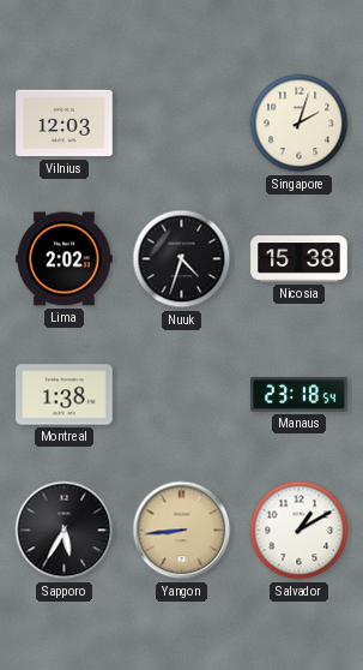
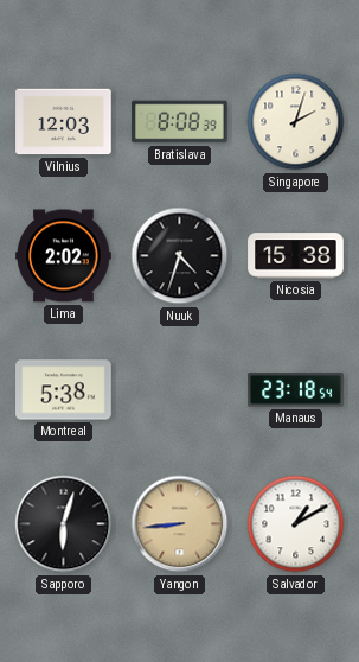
Bratislava: none -> 8:08 (180, 122)
Montreal: 1:38 -> 5:38 (64, 390)
Sapporo: 5:35 -> 6:03 (64, 524)
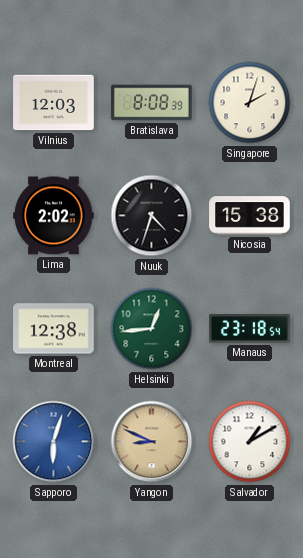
Montreal: 5:38 -> 12:38 (54, 329)
Helsinki: none -> 12:44 (152, 329)
Sapporo dial: black -> blue (54, 442)
Yangon: 8:44 -> 8:49 (152, 442)
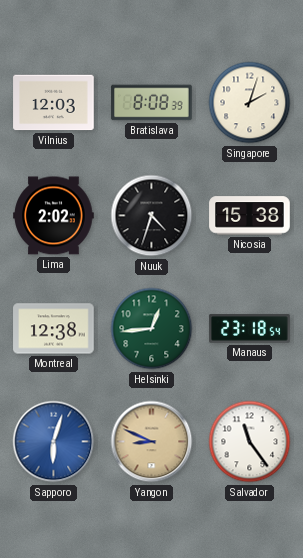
Salvador: 1:10 -> 11:24 (250, 442)
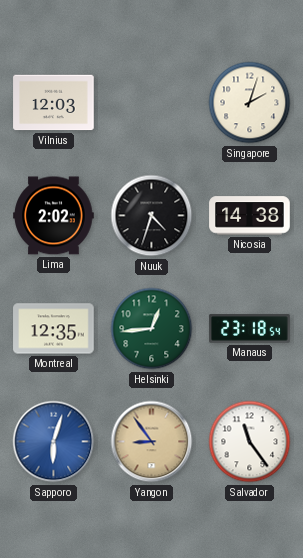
Bratislava: 8:08 -> none (152, 103)
Nicosia: 15:38 -> 14:38 (250, 216)
Montreal: 12:38 -> 12:35 (54, 329)
Yangon: 8:49 -> 8:54 (152, 442)
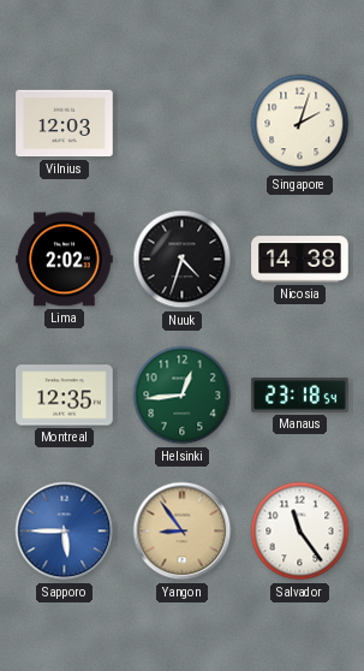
Sapporo: 6:03 -> 5:45 (65, 532)
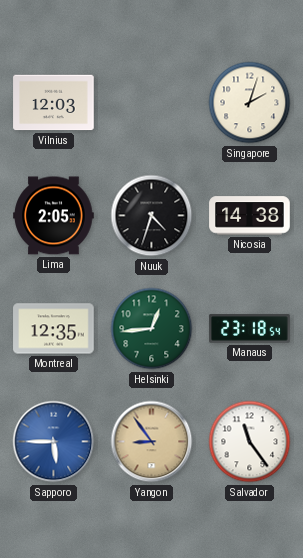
Lima: 2:02 -> 2:05 (54, 216)
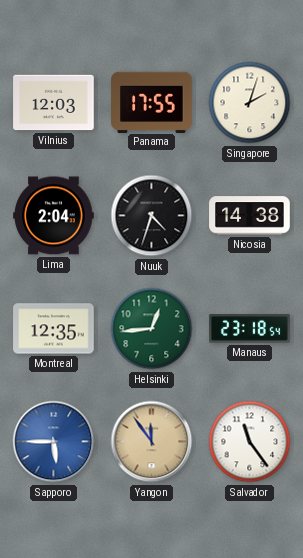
Panama: none -> 17:55 (152, 102)
Lima: 2:05 -> 2:04 (54, 216)
Yangon: 8:54 -> 11:54 (152, 442)
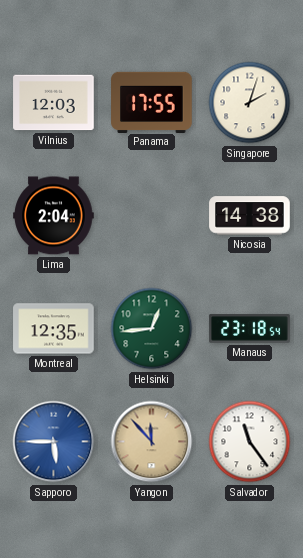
Nuuk: 4:33 -> none (152, 216)
Yangon: 11:54 -> 11:53 (152, 442)
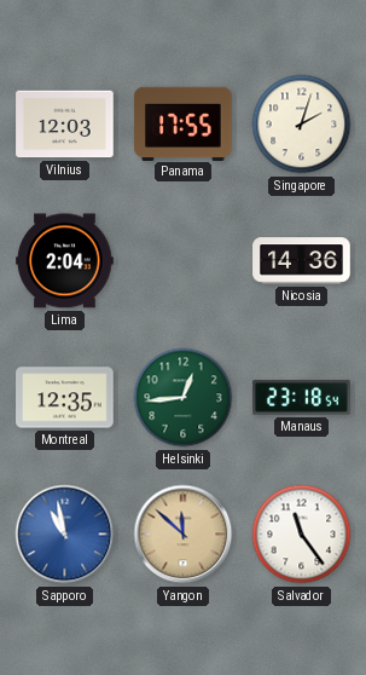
Nicosia: 14:38 -> 14:36 (302, 261)
Sapporo: 5:45 -> 10:58 (65, 535)
Yangon: 11:53 -> 11:52 (184, 535)
